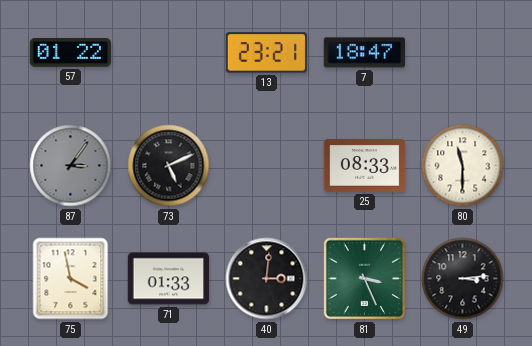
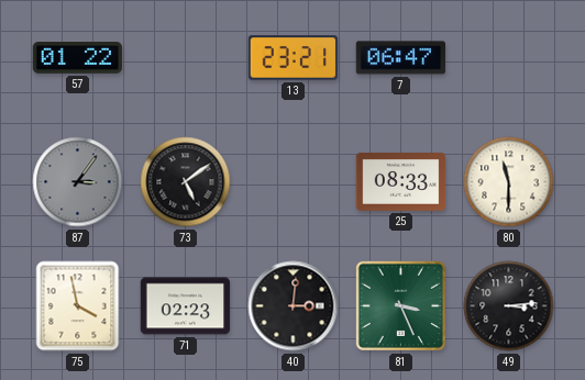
7: 18:47 -> 06:47 (401, 58)
73: 5:11 -> 5:09 (186, 182)
71: 01:33 -> 02:23 (186, 306)
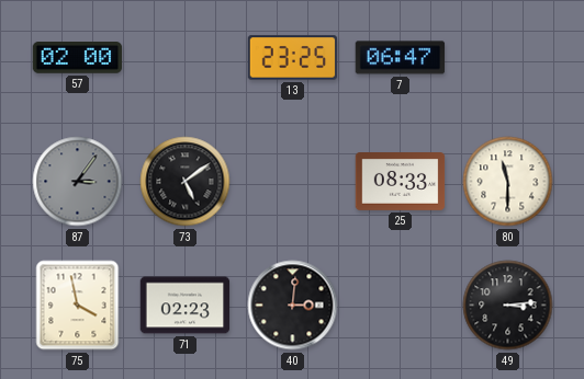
57: 01:22 -> 02:00 (78, 58)
13: 23:21 -> 23:25 (293, 58)
81: 3:26 -> none (400, 305)
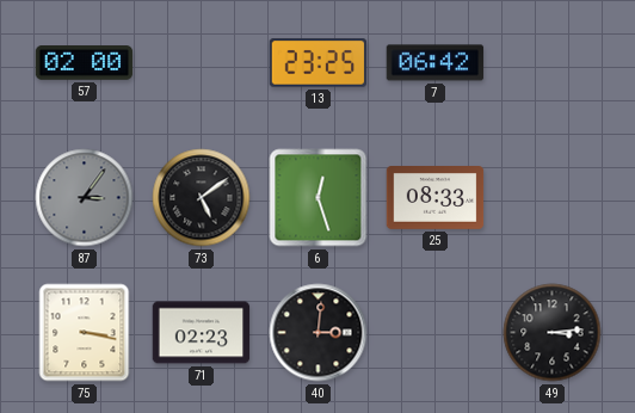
7: 06:47 -> 06:42 (436, 63)
6: none -> 12:27 (319, 198)
80: 11:30 -> none (508, 182)
75: 3:58 -> 3:17 (85, 333)
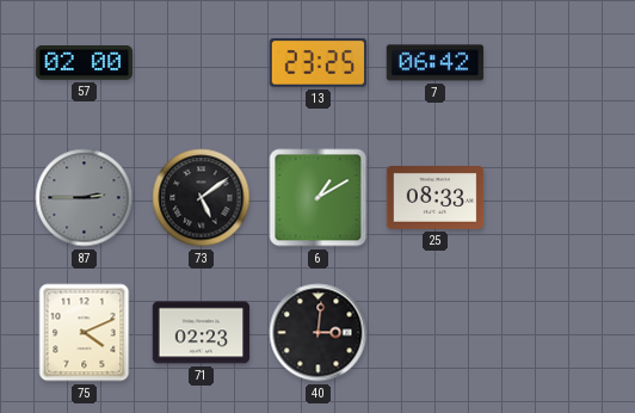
87: 3:06 -> 2:45 (85, 198)
6: 12:27 -> 1:10 (319, 198)
75: 3:17 -> 4:11 (85, 333)
49: 3:14 -> none (553, 333)
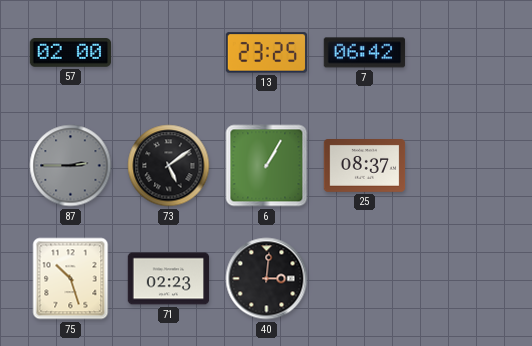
6: 1:10 -> 1:05 (267, 166)
25: 08:33 -> 08:37 (365, 166)
75: 4:11 -> 10:27 (71, 279)
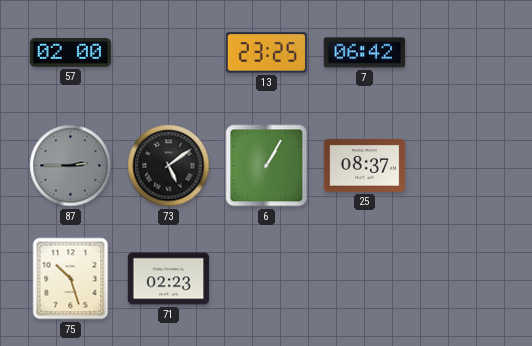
40: 3:01 -> none (267, 279)
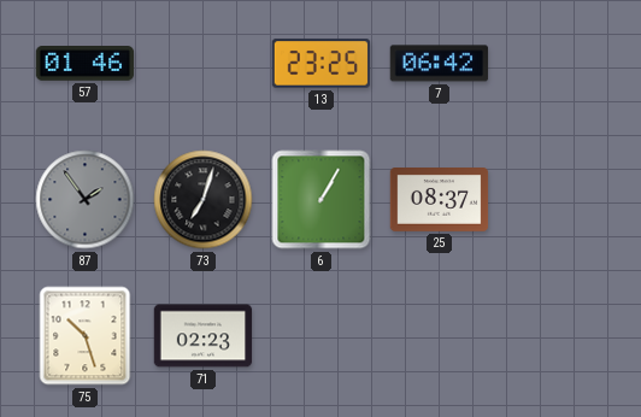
57: 02:00 -> 01:46 (86, 64)
87: 2:45 -> 1:54 (86, 200)
73: 5:09 -> 7:03 (204, 200)
